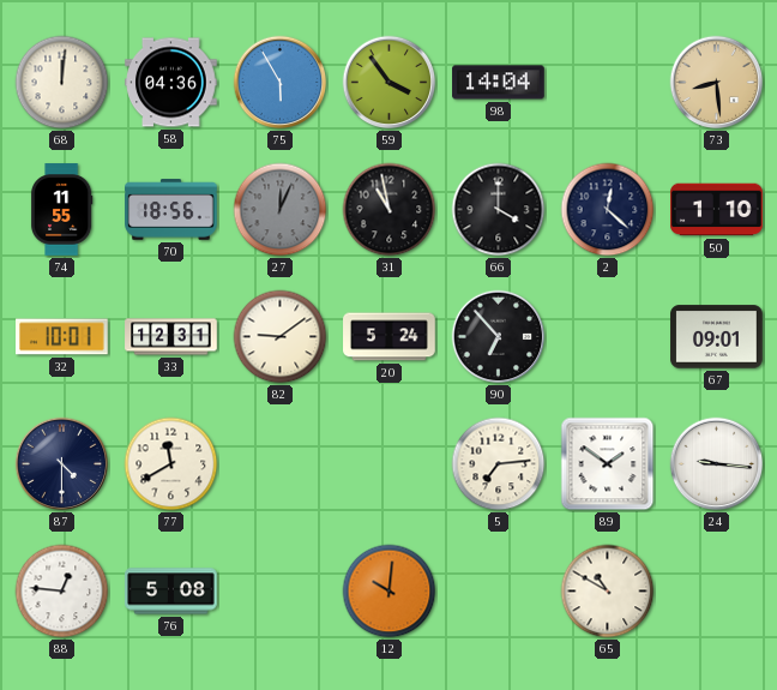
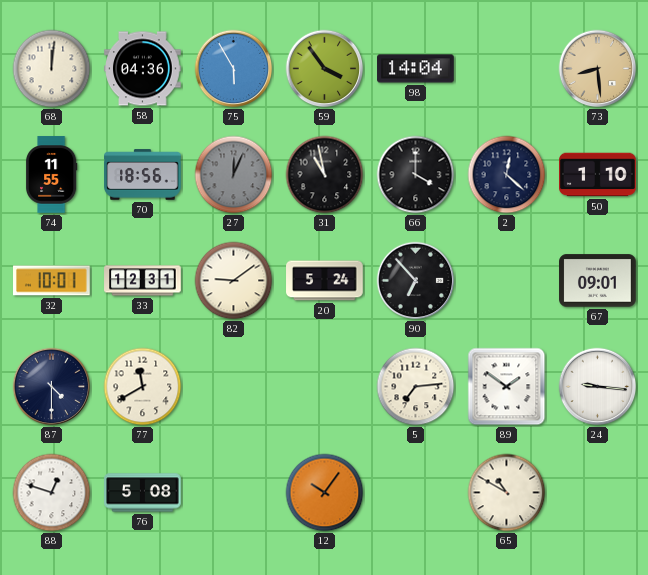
88: 12:46 -> 12:48 (52, 493)
12: 10:01 -> 10:06 (325, 493)
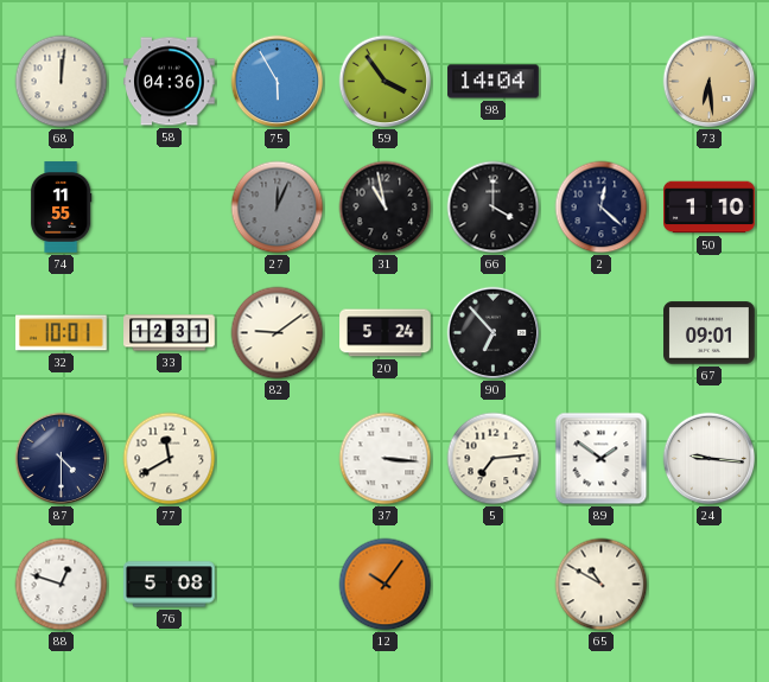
73: 8:29 -> 6:29 (710, 82)
70: 18:56 -> none (143, 175)
37: none -> 3:16 (386, 459)
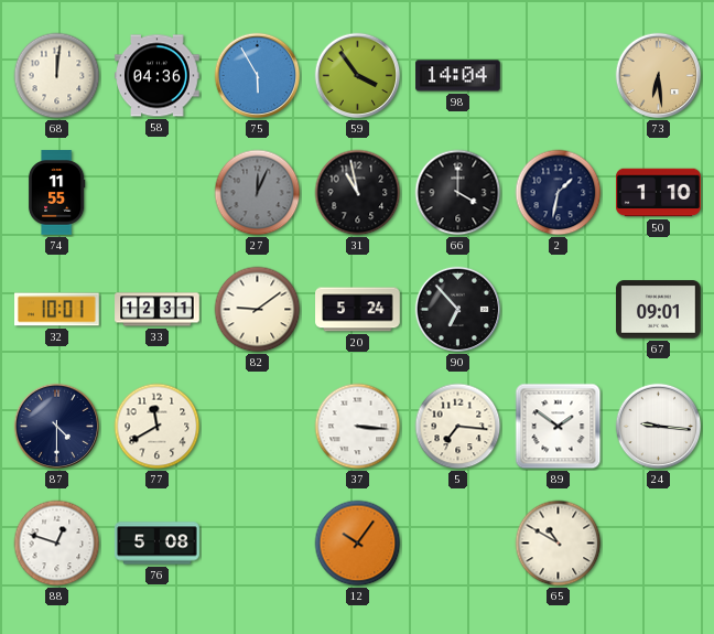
2: 12:22 -> 1:32 (559, 193)
5: 7:14 -> 7:16 (458, 427)
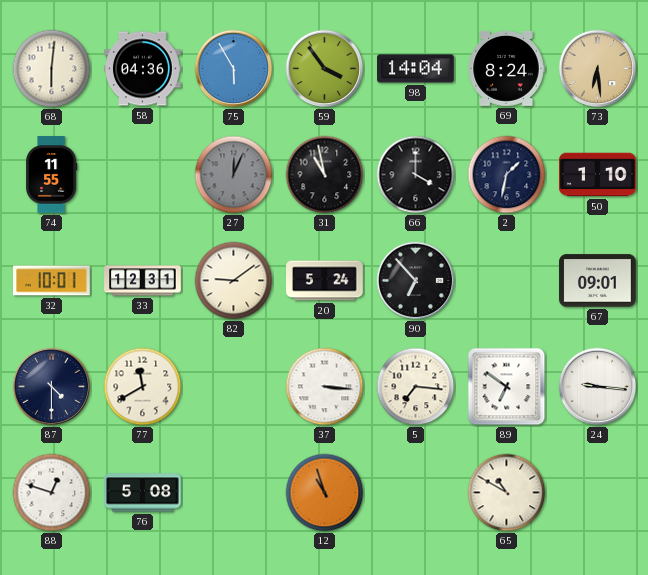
68: 12:01 -> 6:01 (52, 69)
69: none -> 8:24 (506, 68)
89: 1:51 -> 6:51 (507, 387)
12: 10:06 -> 10:57 (325, 493)
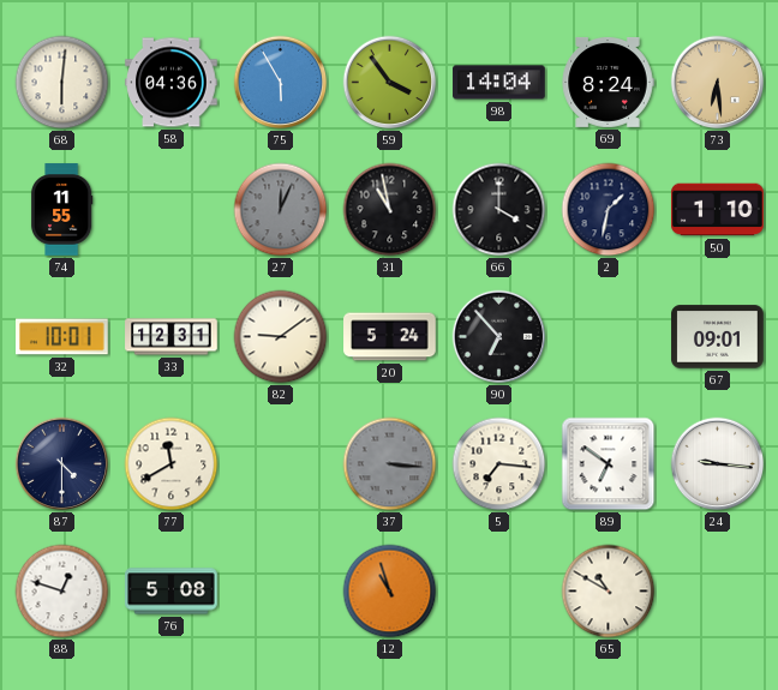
37 dial: white -> grey (390, 464)
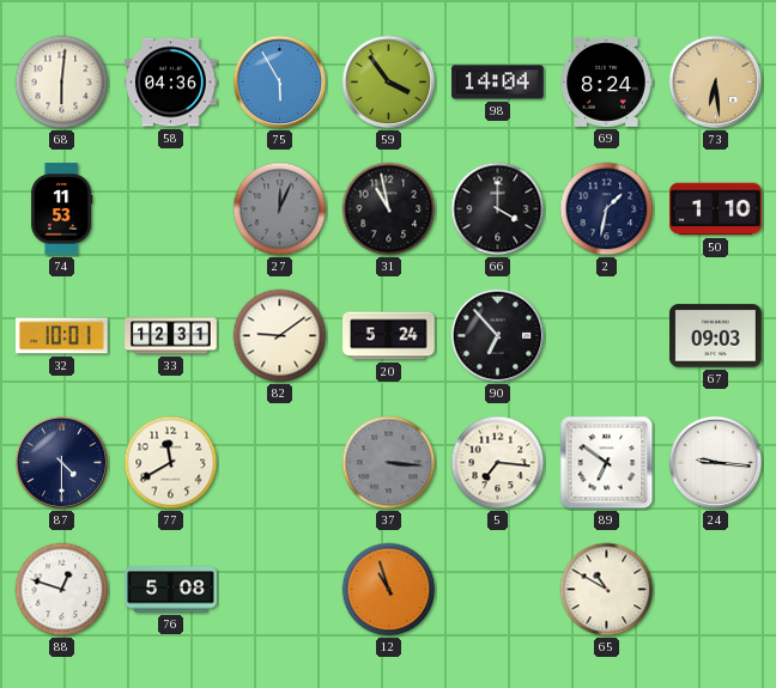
74: 11:55 -> 11:53 (61, 209)
67: 09:01 -> 09:03 (716, 336)
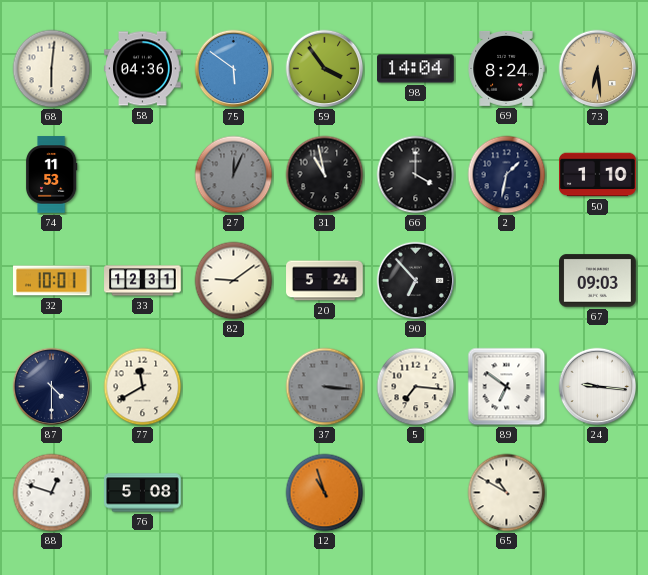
75: 5:55 -> 5:51 (234, 69)
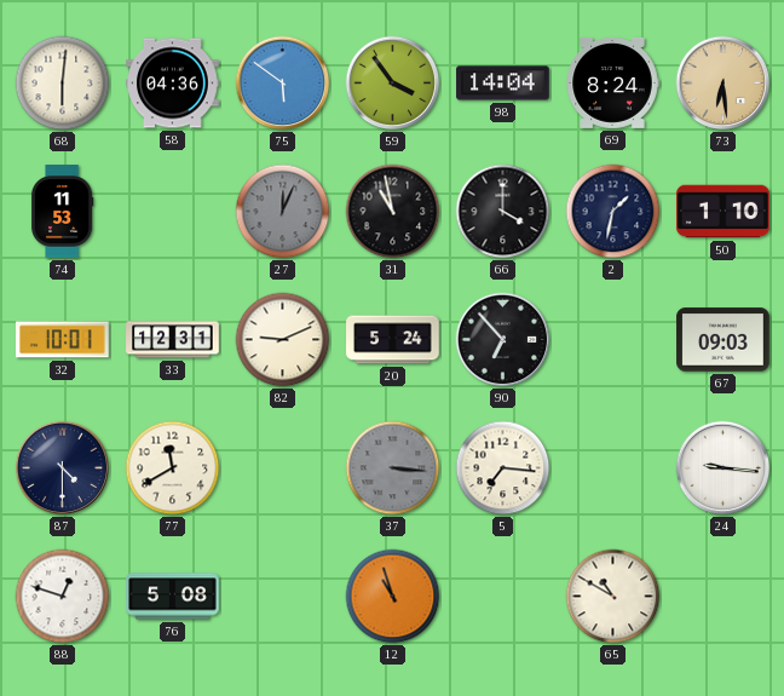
82: 9:09 -> 9:11 (283, 340)
89: 6:51 -> none (507, 387)
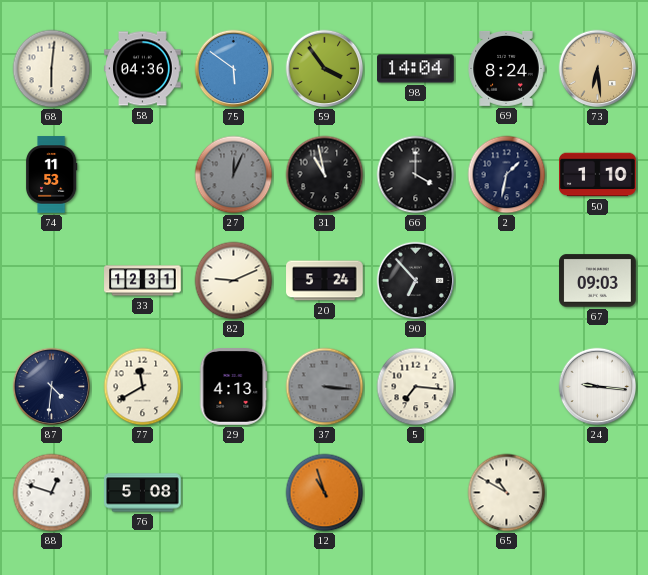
32: 10:01 -> none (63, 340)
87: 4:30 -> 4:31 (52, 387)
29: none -> 4:13 (234, 387)
